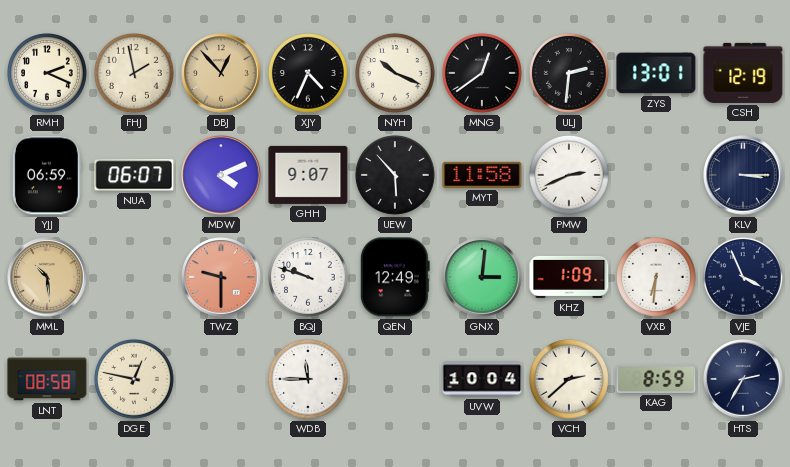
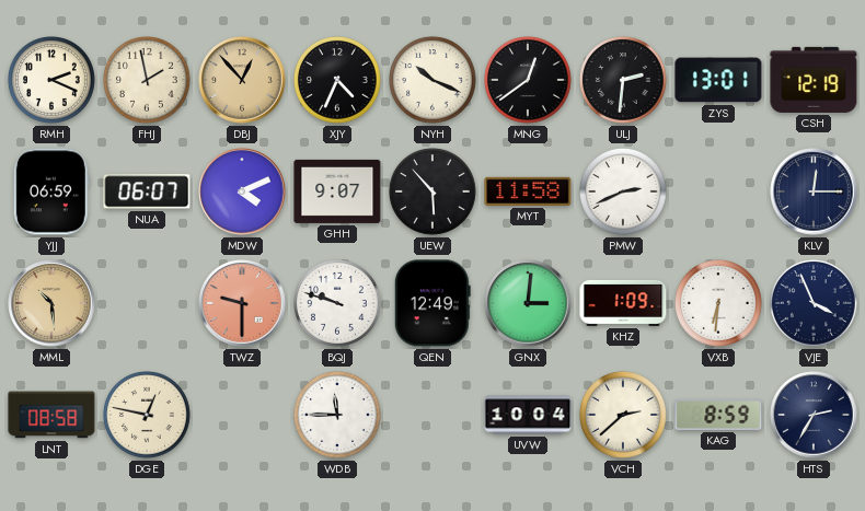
KLV: 3:15 -> 12:15 (814, 191)
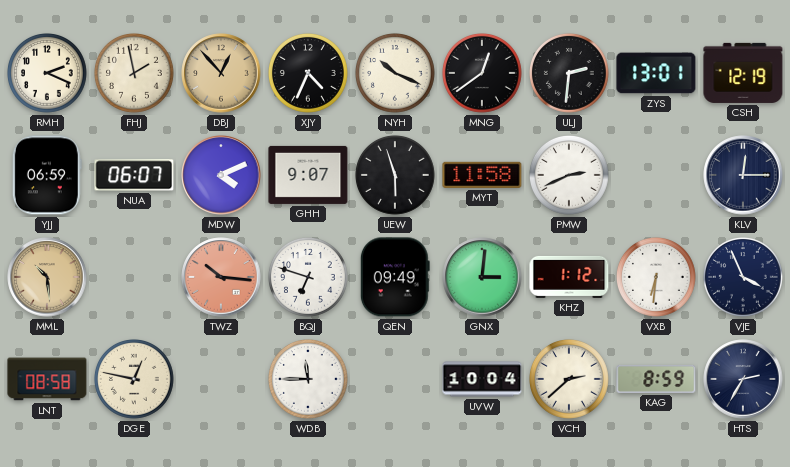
UEW: 5:53 -> 5:57 (396, 176)
TWZ: 9:30 -> 10:16 (221, 277)
BQJ: 9:48 -> 6:48 (309, 278)
QEN: 12:49 -> 09:49 (395, 277)
KHZ: 1:09 -> 1:12 (569, 277)
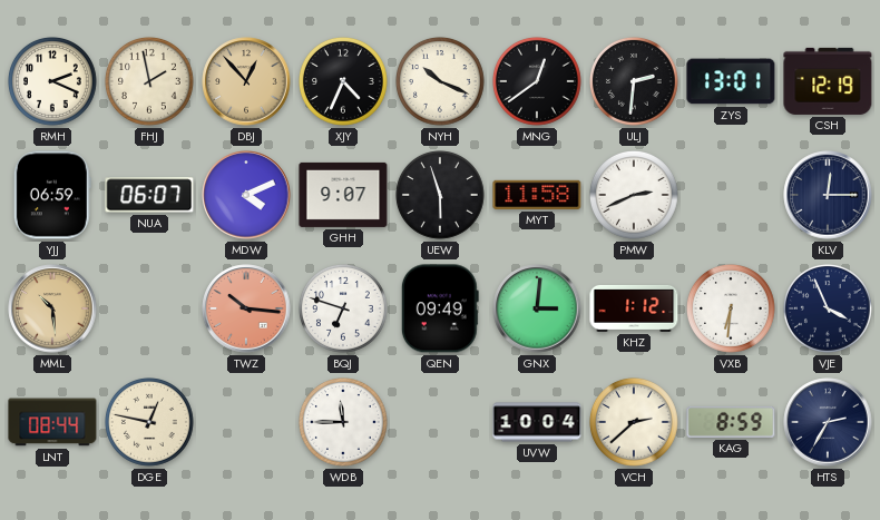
LNT: 08:58 -> 08:44 (52, 422)
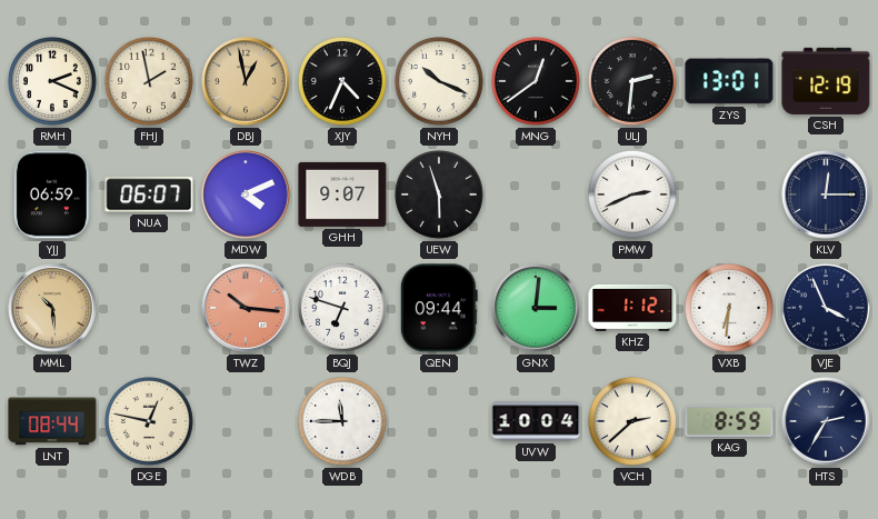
DBJ: 12:53 -> 12:58 (246, 81)
MYT: 11:58 -> none (537, 195)
QEN: 09:49 -> 09:44 (439, 308)
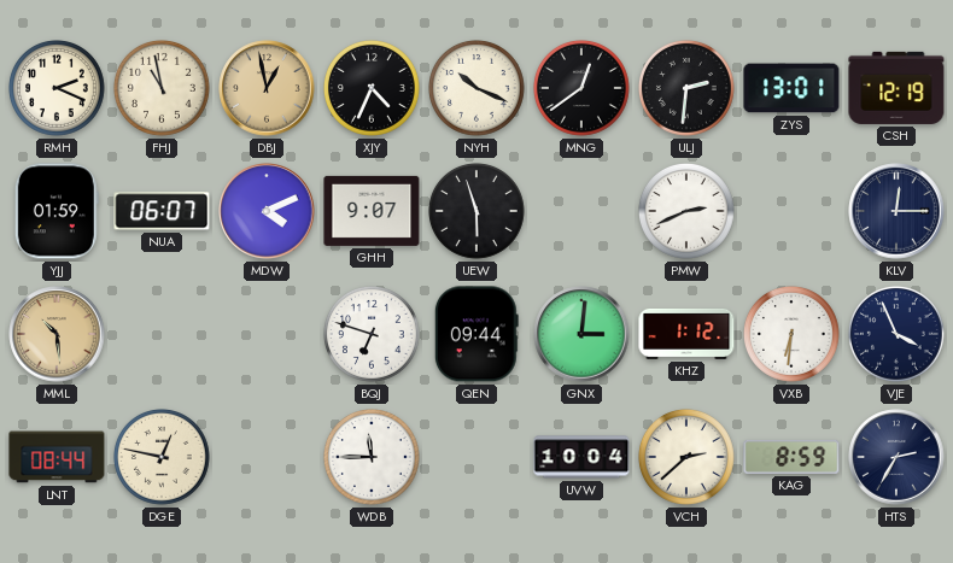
FHJ: 1:58 -> 10:58 (163, 89)
YJJ: 06:59 -> 01:59 (57, 211)
TWZ: 10:16 -> none (246, 308)
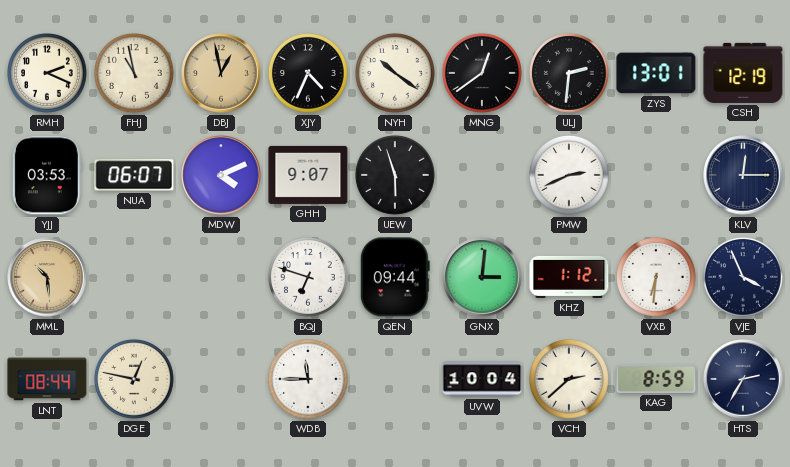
NYH: 10:19 -> 10:21 (396, 74)
YJJ: 01:59 -> 03:53 (47, 175)
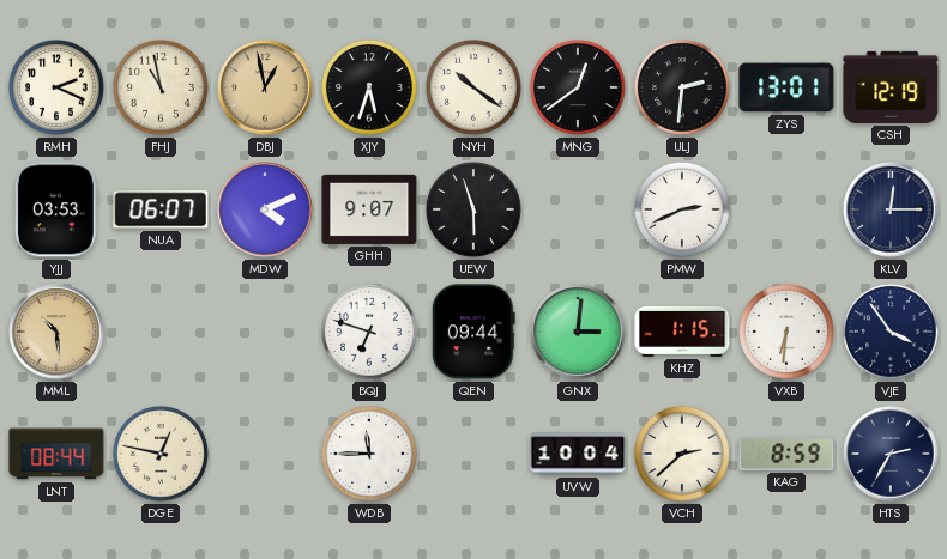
XJY: 4:34 -> 5:33 (370, 89)
KHZ: 1:12 -> 1:15 (682, 332)
VJE: 3:56 -> 3:54 (892, 333)
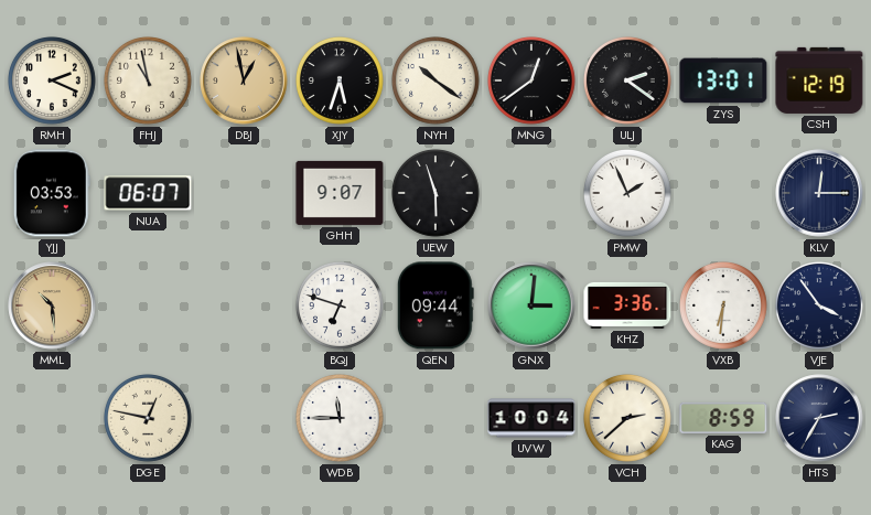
ULJ: 2:31 -> 2:21 (628, 82)
MDW: 4:11 -> none (265, 209)
PMW: 2:41 -> 1:56 (628, 194)
KHZ: 1:15 -> 3:36 (627, 305)
LNT: 08:44 -> none (56, 454)
